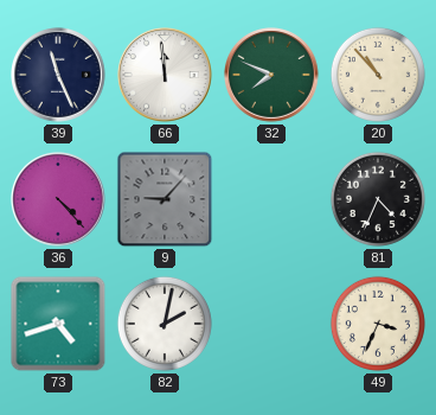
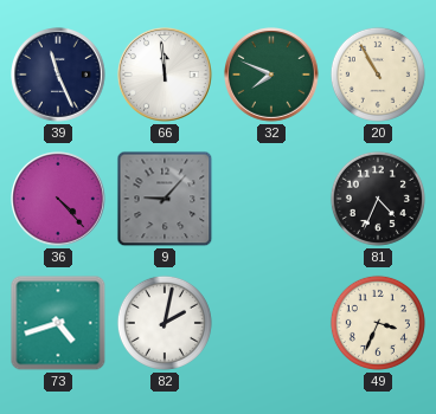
20: 10:53 -> 10:55 (378, 75)
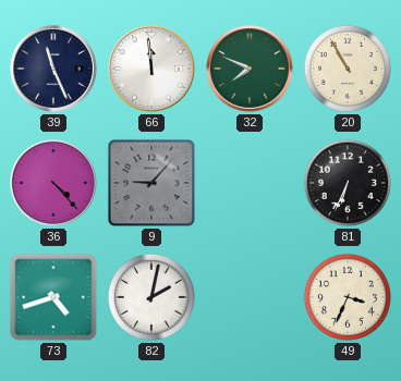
81: 4:34 -> 6:34 (348, 183)
